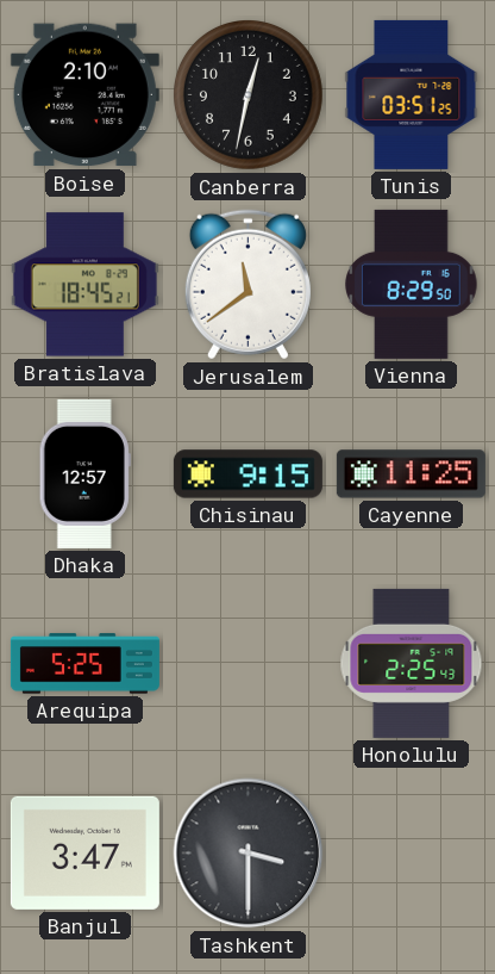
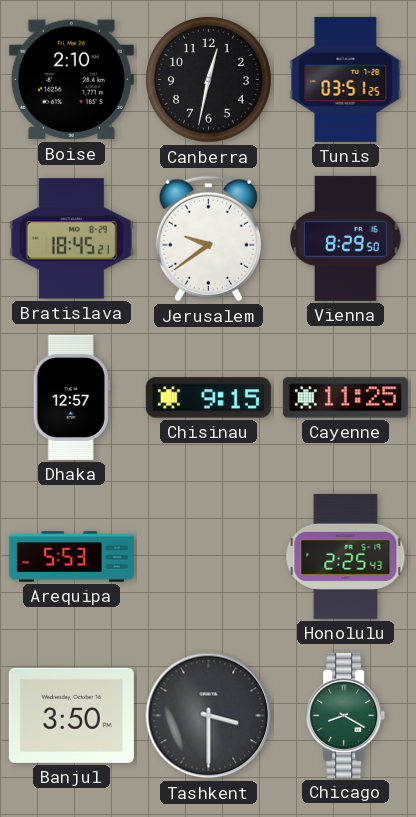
Jerusalem: 11:39 -> 9:39 (208, 239)
Arequipa: 5:25 -> 5:53 (71, 557)
Banjul: 3:47 -> 3:50 (71, 715)
Chicago: none -> 8:20 (346, 715)
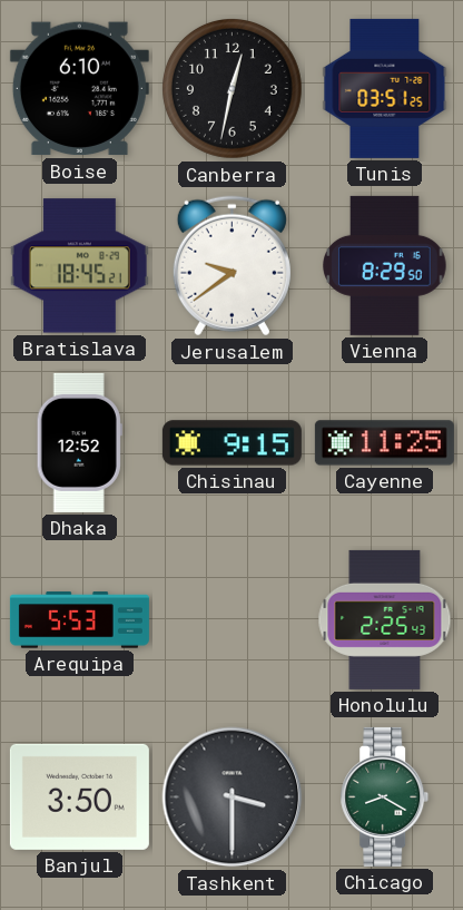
Boise: 2:10 -> 6:10 (79, 89)
Dhaka: 12:57 -> 12:52 (79, 442)
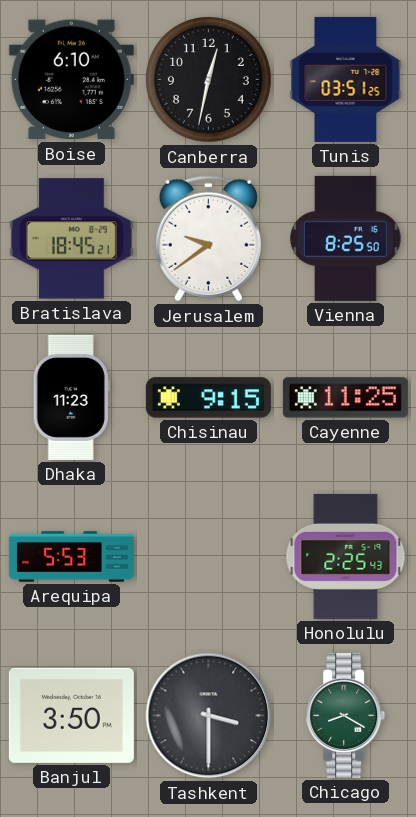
Vienna: 8:29 -> 8:25 (346, 238)
Dhaka: 12:52 -> 11:23 (71, 397)
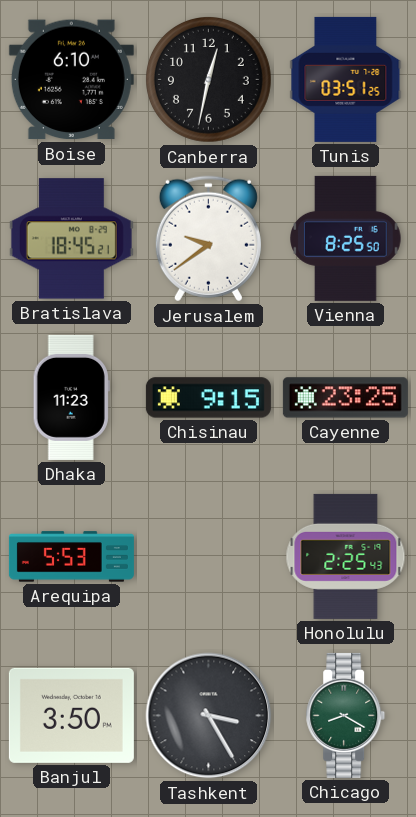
Cayenne: 11:25 -> 23:25 (345, 398)
Tashkent: 3:30 -> 3:25 (209, 716)
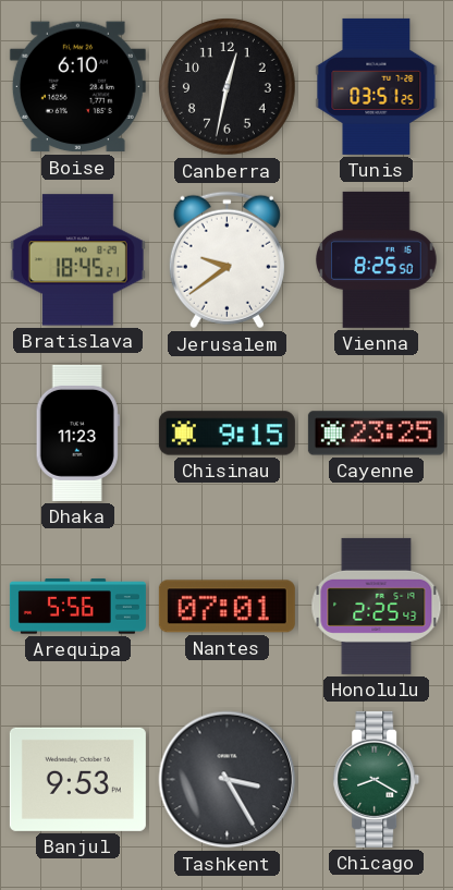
Arequipa: 5:53 -> 5:56 (77, 607)
Nantes: none -> 07:01 (226, 607)
Banjul: 3:50 -> 9:53 (77, 779)
